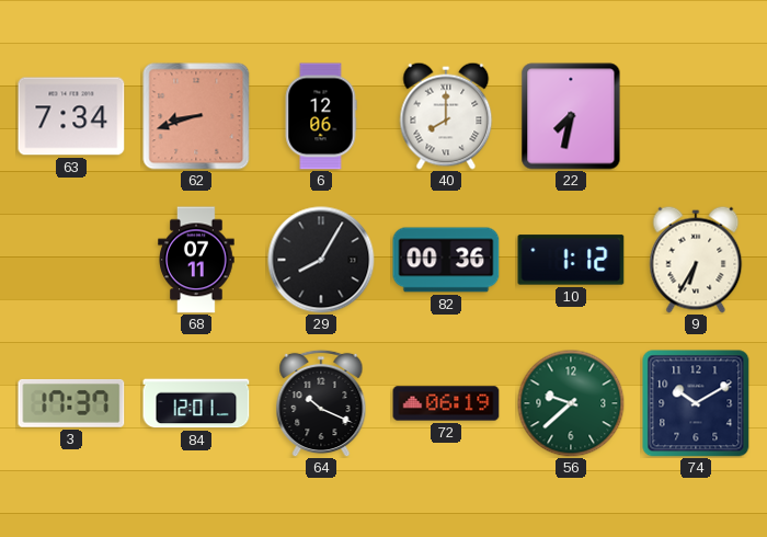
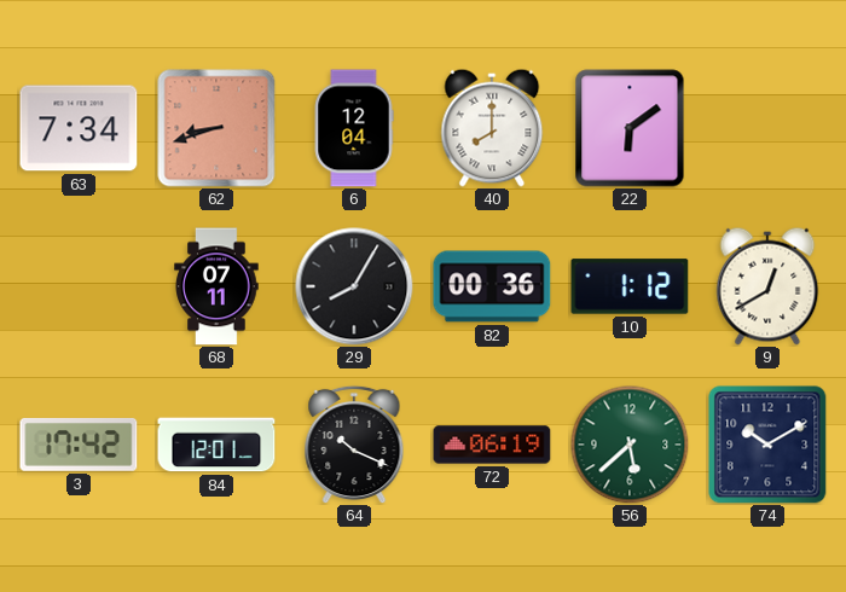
6: 12:06 -> 12:04 (354, 128)
22: 7:32 -> 6:09 (630, 128)
9: 6:35 -> 12:40 (767, 286)
3: 17:37 -> 17:42 (79, 445)
56: 9:38 -> 5:38 (630, 445)
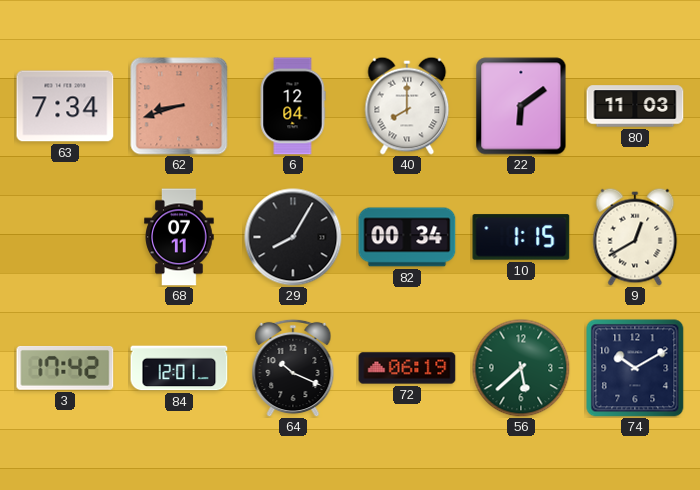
80: none -> 11:03 (635, 106)
82: 00:36 -> 00:34 (407, 237)
10: 1:12 -> 1:15 (521, 237)
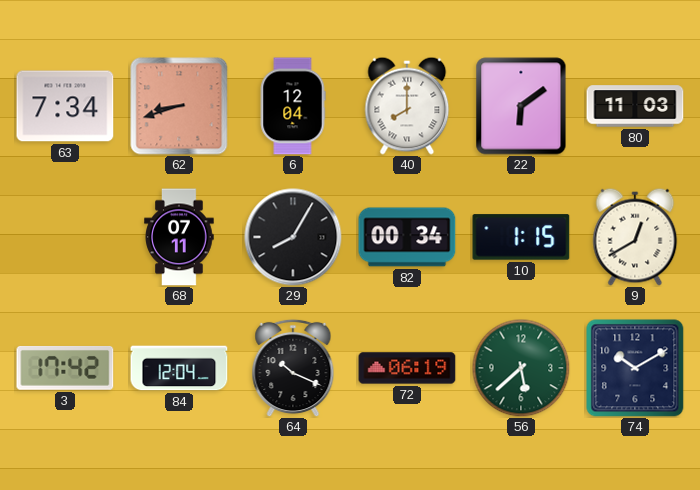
84: 12:01 -> 12:04 (179, 368)
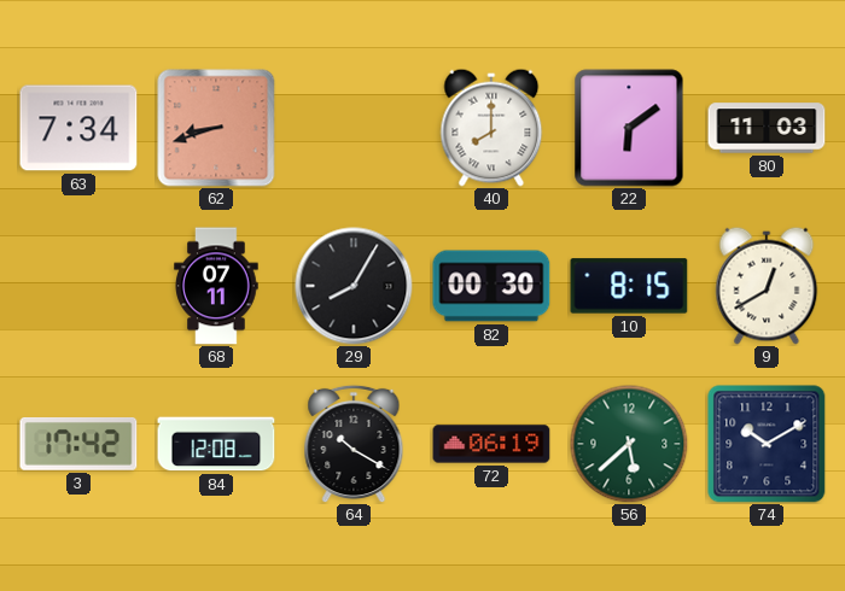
6: 12:04 -> none (293, 106)
82: 00:34 -> 00:30 (491, 286)
10: 1:15 -> 8:15 (629, 286)
84: 12:04 -> 12:08 (216, 444)
64: 10:19 -> 10:20 (354, 444)
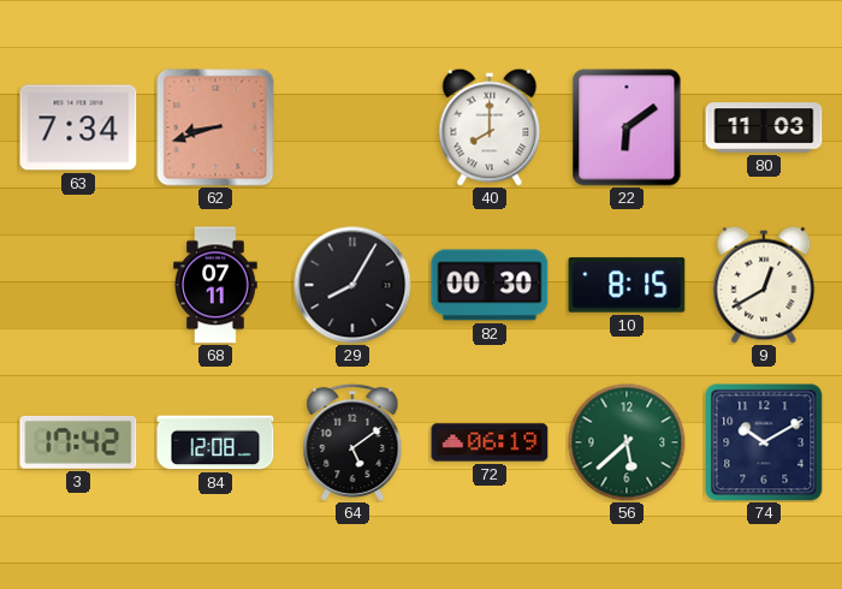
64: 10:20 -> 5:09 (352, 442)
